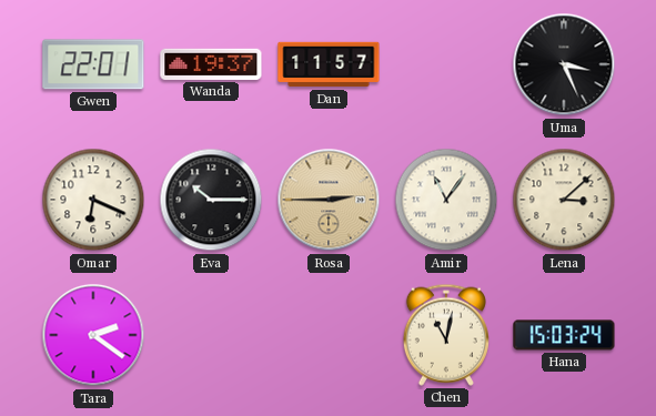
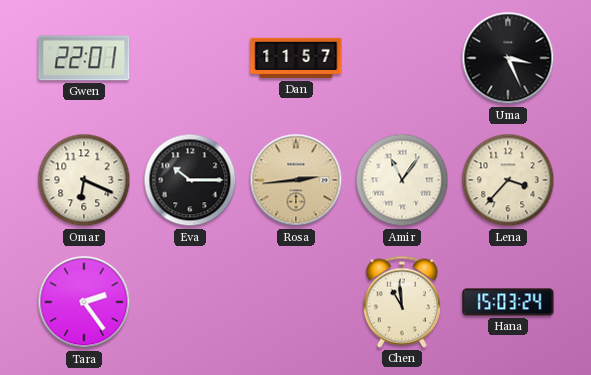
Wanda: 19:37 -> none (211, 64)
Rosa: 2:45 -> 2:44 (296, 180)
Lena: 3:08 -> 3:37 (508, 180)
Tara: 2:21 -> 2:24 (84, 302)
Chen: 11:02 -> 10:59 (402, 302)
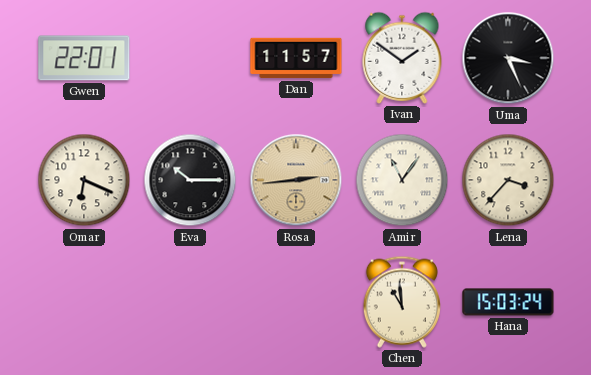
Ivan: none -> 1:51 (402, 58)
Tara: 2:24 -> none (84, 302)
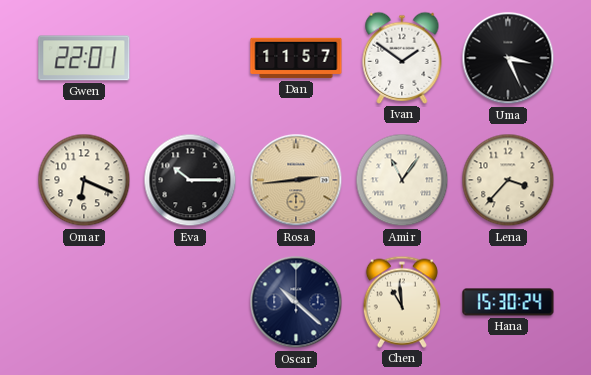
Oscar: none -> 10:22 (296, 302)
Hana: 15:03 -> 15:30 (508, 302)
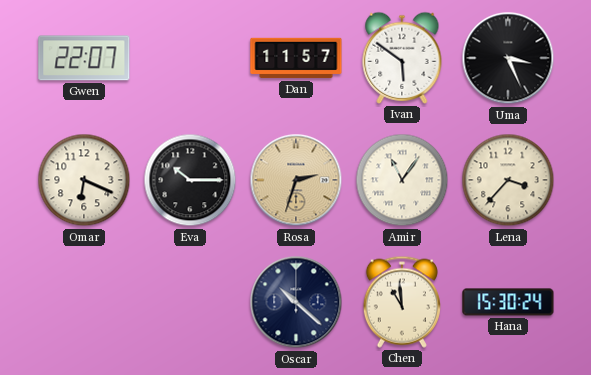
Gwen: 22:01 -> 22:07 (84, 58)
Ivan: 1:51 -> 5:51 (402, 58)
Rosa: 2:44 -> 2:33 (296, 180)
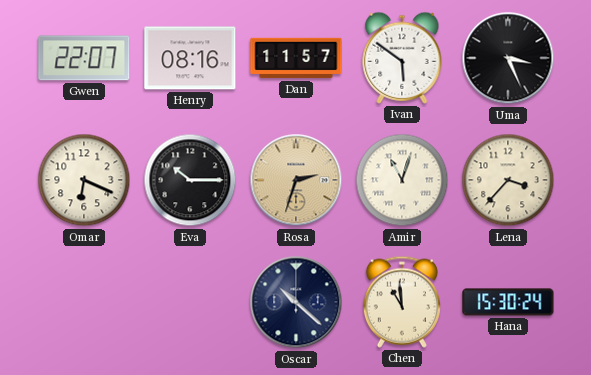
Henry: none -> 08:16 (190, 58)
Amir: 11:06 -> 11:03 (402, 180)
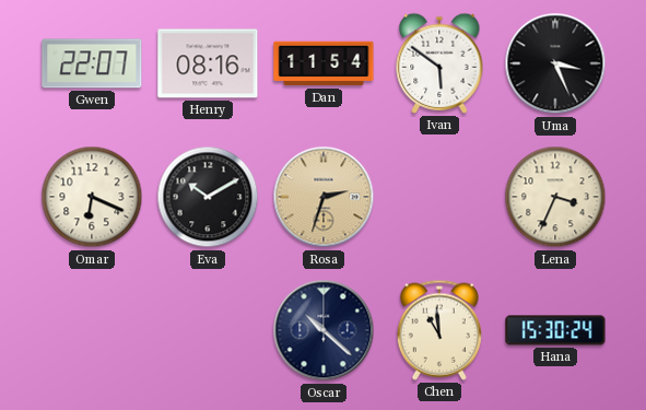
Dan: 11:57 -> 11:54 (324, 63)
Eva: 10:15 -> 10:10 (208, 197)
Amir: 11:03 -> none (402, 180)
Lena: 3:37 -> 3:34 (555, 197)
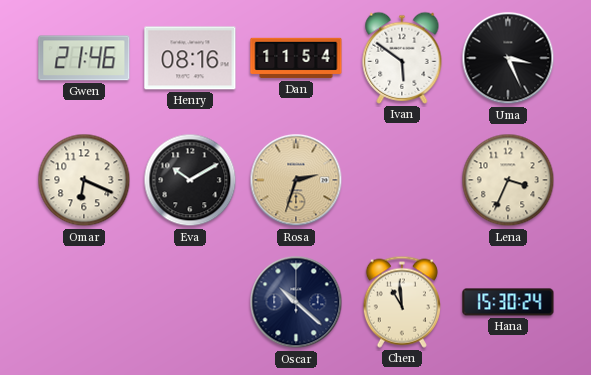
Gwen: 22:07 -> 21:46 (84, 58)
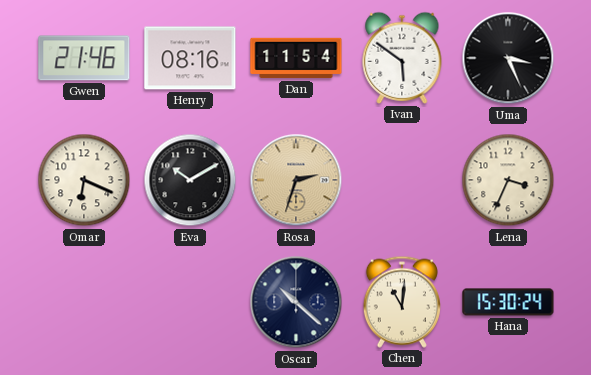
Chen: 10:59 -> 11:01 (402, 302)
